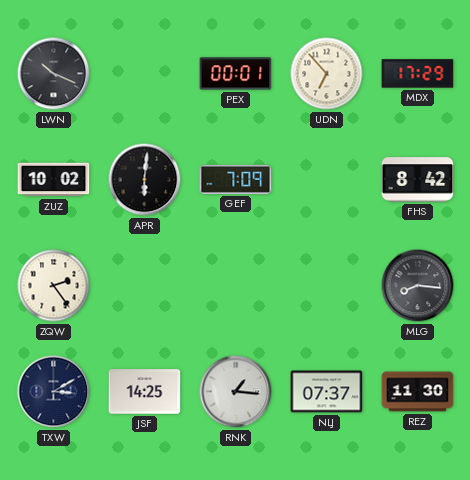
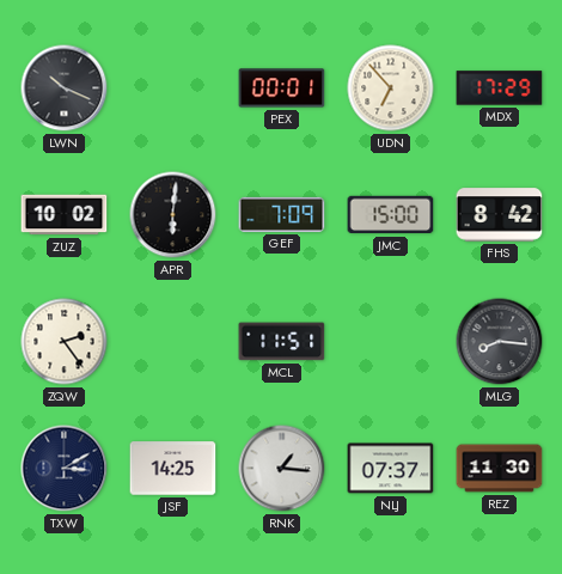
JMC: none -> 15:00 (391, 215)
MCL: none -> 11:51 (282, 342)
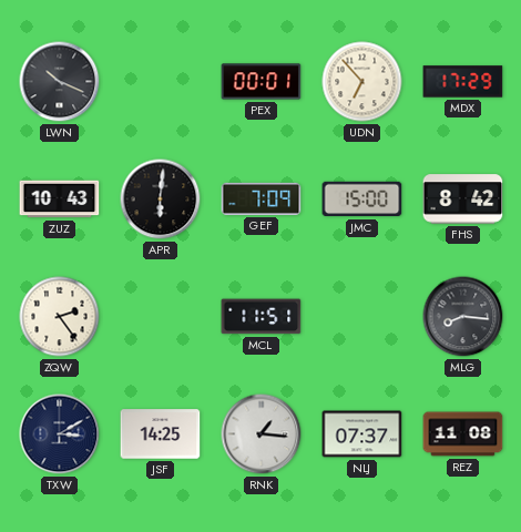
ZUZ: 10:02 -> 10:43 (60, 199)
REZ: 11:30 -> 11:08 (463, 434)
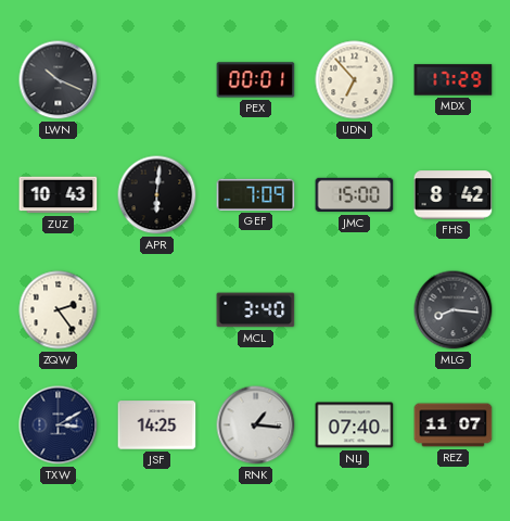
MCL: 11:51 -> 3:40 (256, 310)
NLJ: 07:37 -> 07:40 (355, 425)
REZ: 11:08 -> 11:07 (454, 425)
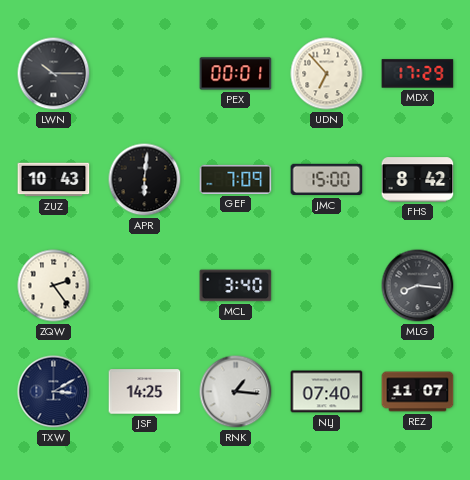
LWN: 10:19 -> 10:15 (54, 74)
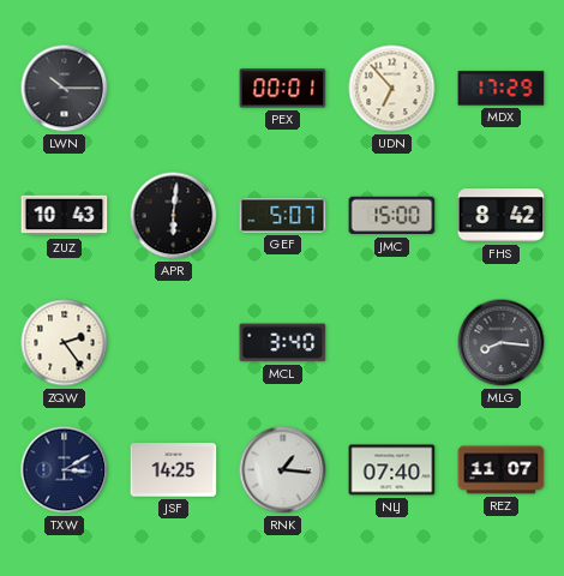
GEF: 7:09 -> 5:07 (283, 215)
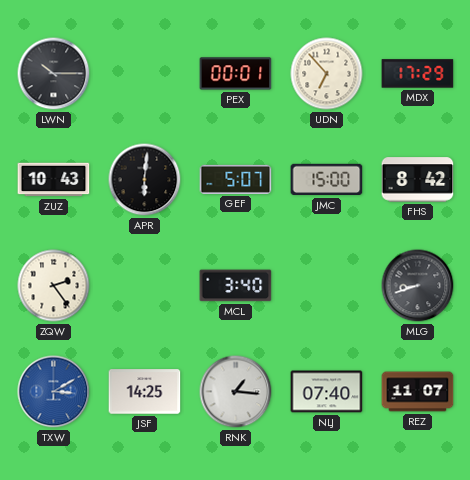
MLG: 8:16 -> 8:42 (418, 286)
TXW dial: navy -> blue (54, 392)
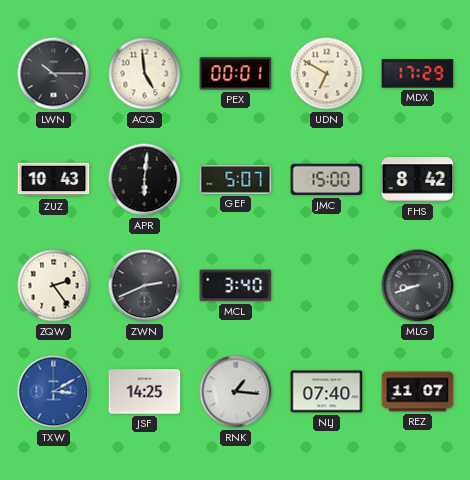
ACQ: none -> 4:59 (145, 74)
UDN: 6:53 -> 6:50 (327, 74)
ZWN: none -> 2:41 (145, 286)
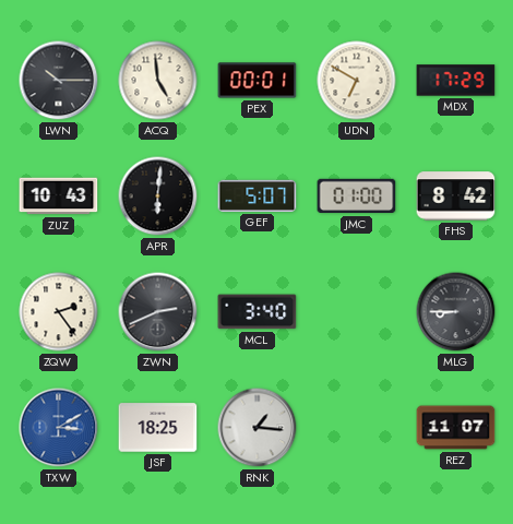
JMC: 15:00 -> 01:00 (357, 196)
MLG: 8:42 -> 8:45 (456, 312)
JSF: 14:25 -> 18:25 (158, 428)
NLJ: 07:40 -> none (327, 392)
